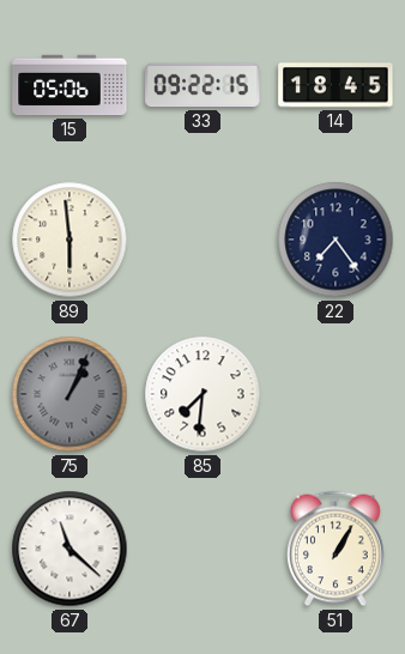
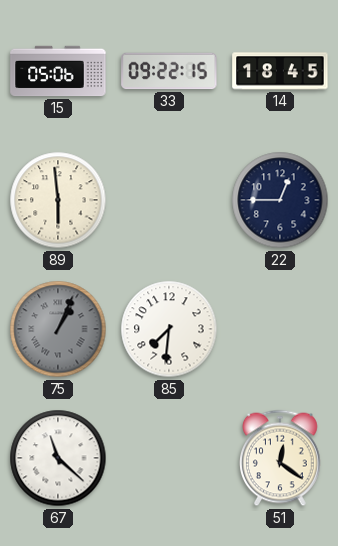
22: 7:24 -> 12:45 (280, 200)
51: 1:05 -> 12:21 (281, 458)
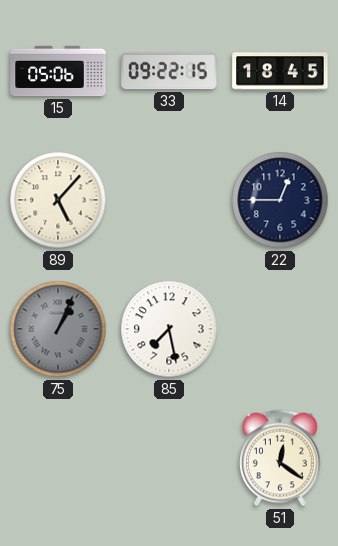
89: 5:59 -> 5:07 (58, 200)
85: 7:31 -> 7:28 (169, 329)
67: 11:22 -> none (58, 458)
